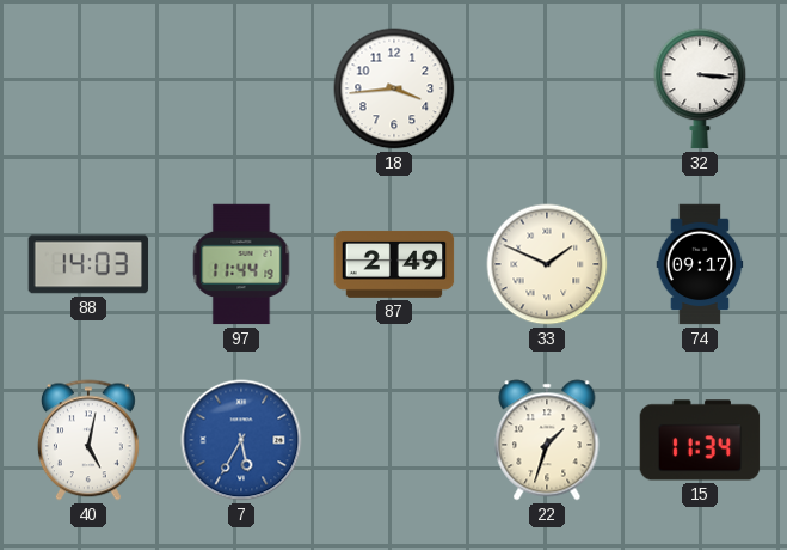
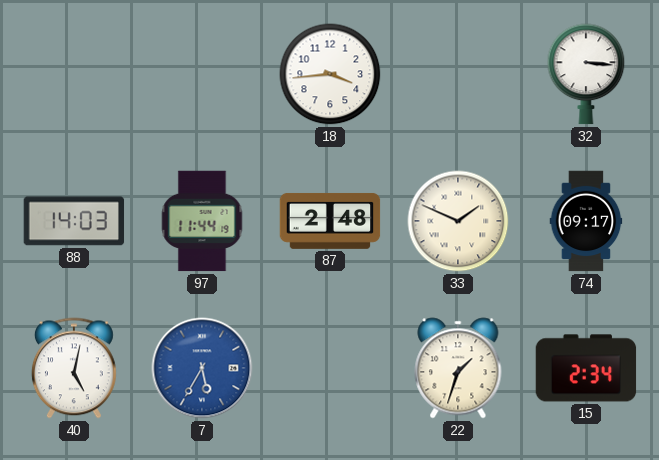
87: 2:49 -> 2:48 (330, 221)
15: 11:34 -> 2:34 (586, 368)
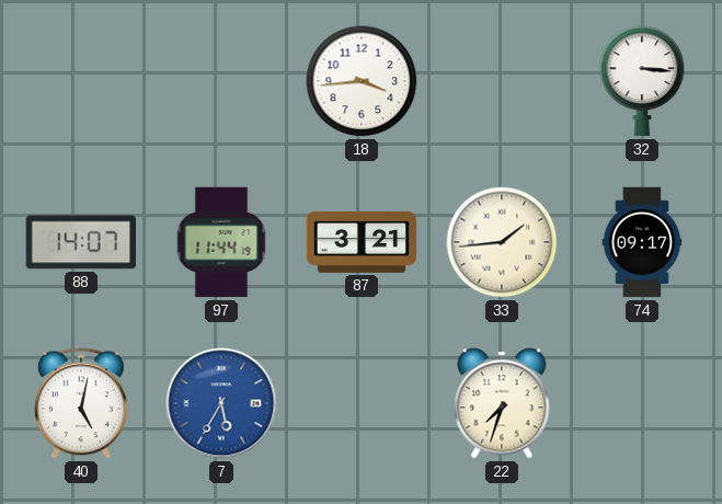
88: 14:03 -> 14:07 (81, 242)
87: 2:48 -> 3:21 (362, 242)
33: 1:49 -> 1:44 (502, 242)
22: 1:33 -> 7:33 (502, 403)
15: 2:34 -> none (586, 368)
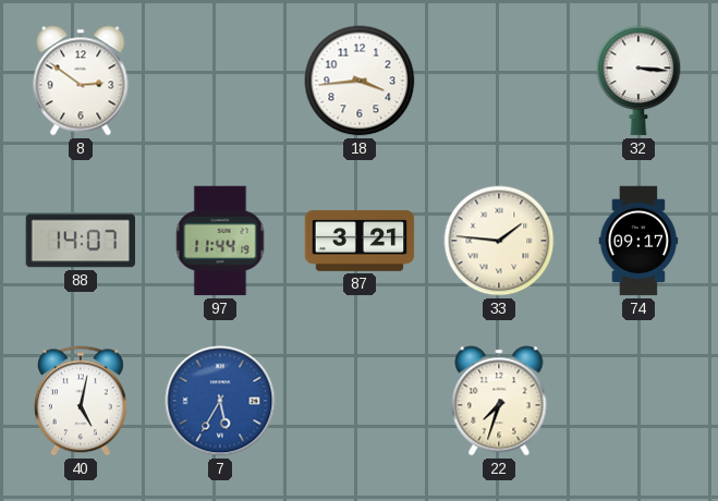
8: none -> 2:51 (81, 81)
33: 1:44 -> 1:46 (499, 241)
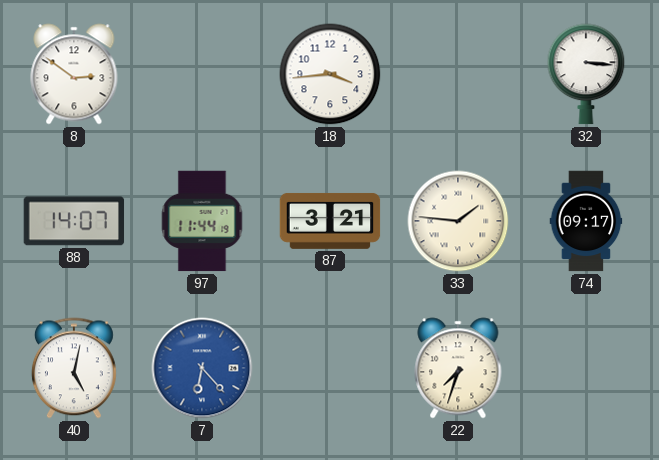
7: 5:35 -> 6:23 (202, 368)
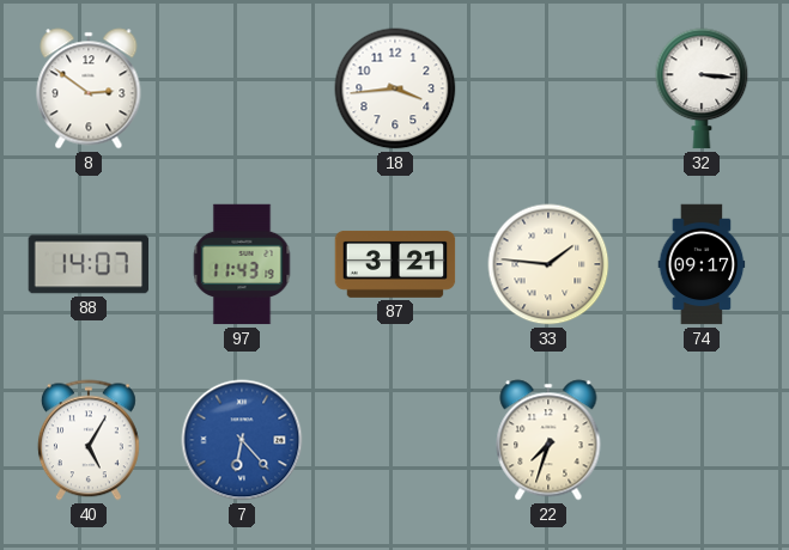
97: 11:44 -> 11:43 (242, 264)
40: 5:02 -> 5:05 (89, 440)
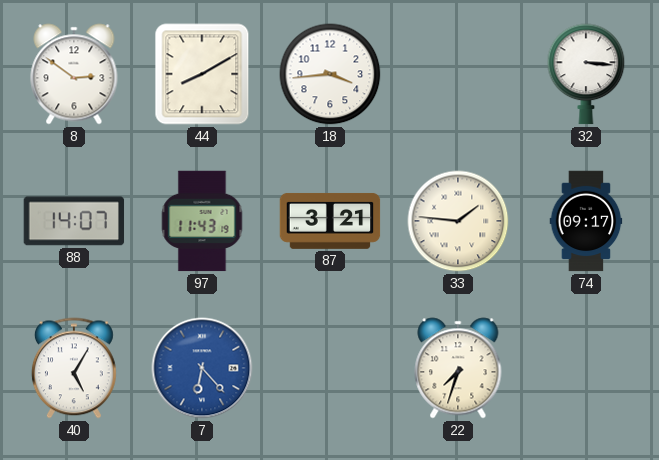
44: none -> 8:10 (202, 74)
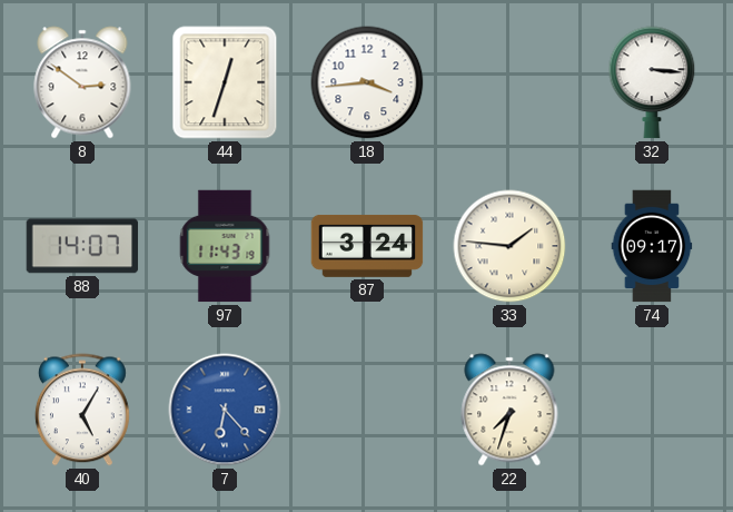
44: 8:10 -> 12:33 (225, 82)
87: 3:21 -> 3:24 (367, 246)
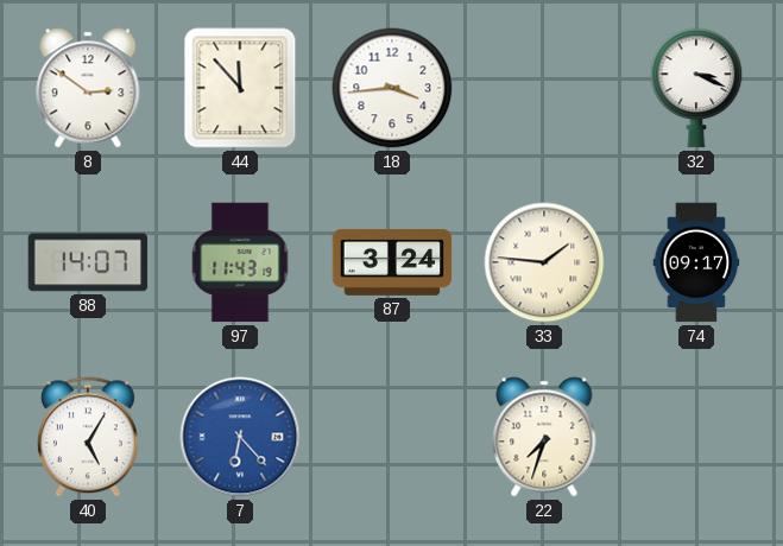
44: 12:33 -> 11:53 (240, 88)
32: 3:16 -> 3:19 (696, 88)
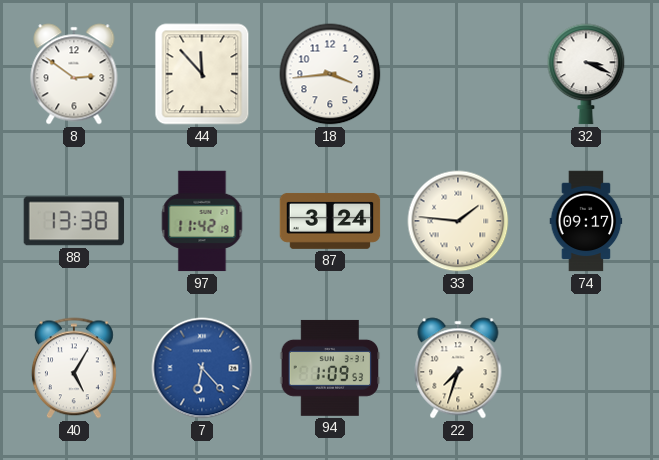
88: 14:07 -> 13:38 (74, 221)
97: 11:43 -> 11:42 (202, 221)
94: none -> 1:09 (330, 368)
